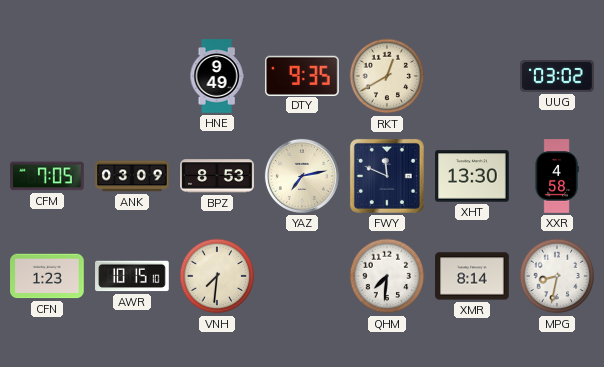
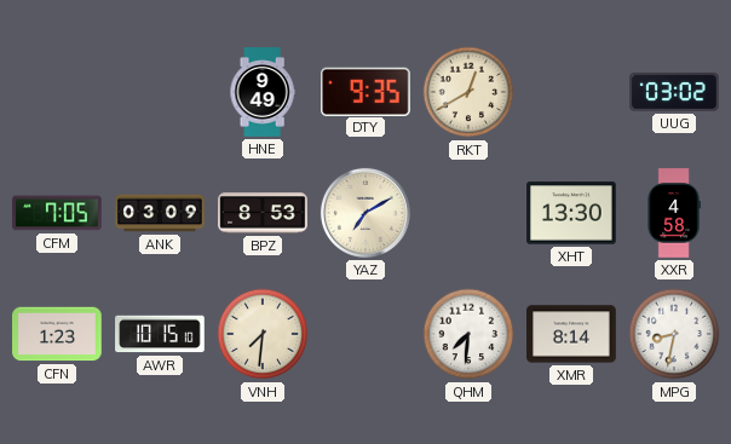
YAZ: 7:13 -> 7:10 (365, 213)
FWY: 11:49 -> none (387, 176)
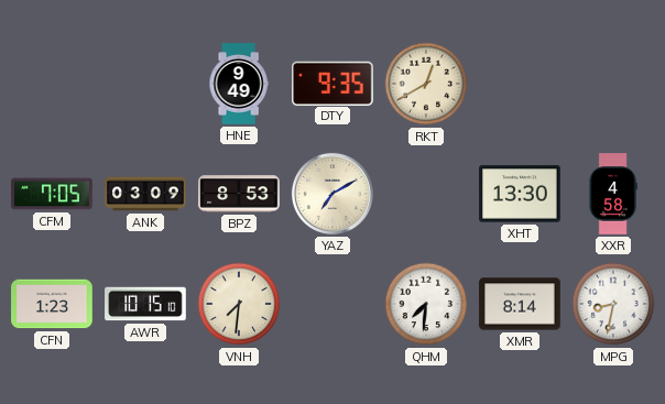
UUG: 03:02 -> none (674, 93)
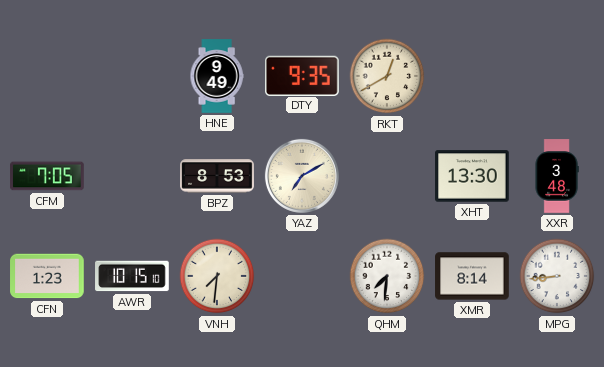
ANK: 03:09 -> none (145, 194)
XXR: 4:58 -> 3:48 (557, 176)
MPG: 8:32 -> 8:44 (557, 276)
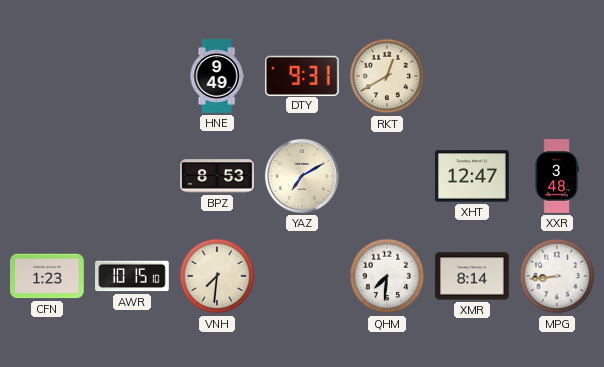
DTY: 9:35 -> 9:31 (303, 75)
CFM: 7:05 -> none (47, 176)
XHT: 13:30 -> 12:47 (472, 176)
